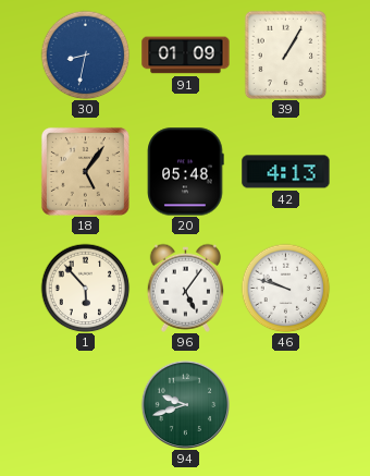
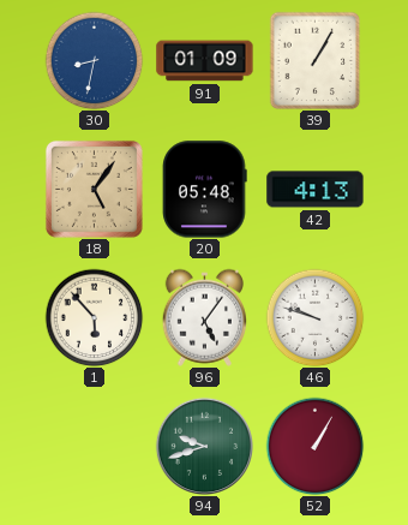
52: none -> 1:05 (314, 446)
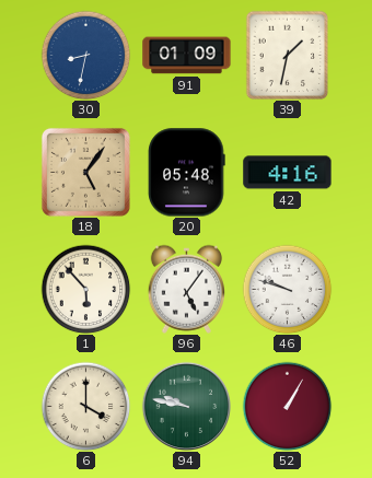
39: 1:05 -> 1:32 (288, 55)
42: 4:13 -> 4:16 (288, 173)
6: none -> 4:00 (85, 406)
94: 9:42 -> 9:47 (186, 406)
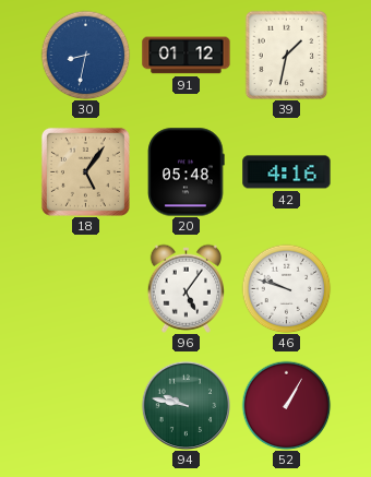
91: 01:09 -> 01:12 (187, 56)
1: 5:53 -> none (85, 289)
6: 4:00 -> none (85, 406)
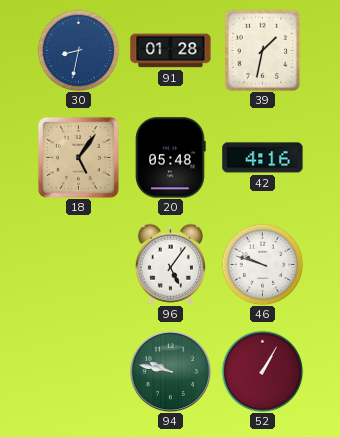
91: 01:12 -> 01:28 (171, 51)
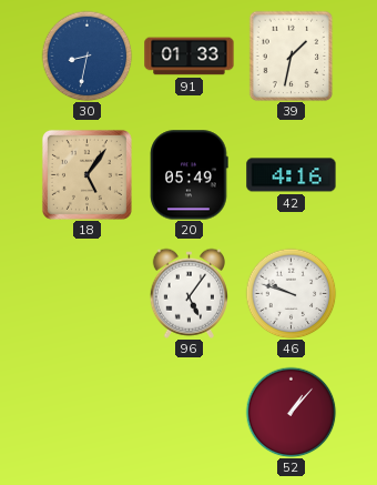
91: 01:28 -> 01:33 (190, 57)
20: 05:48 -> 05:49 (190, 175)
94: 9:47 -> none (170, 371)
52: 1:05 -> 1:07 (291, 412)
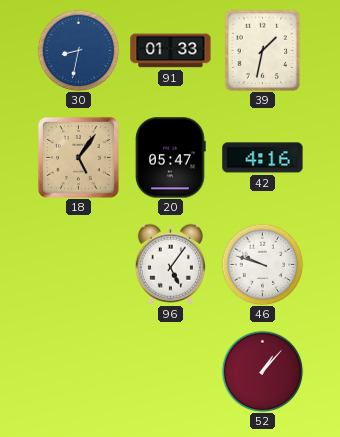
20: 05:49 -> 05:47 (171, 158)
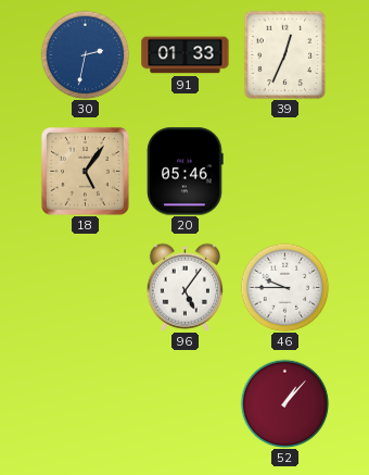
30: 8:32 -> 2:32 (85, 54)
39: 1:32 -> 12:34 (285, 54)
20: 05:47 -> 05:46 (186, 172)
42: 4:16 -> none (263, 158)
46: 9:48 -> 9:45 (284, 287)
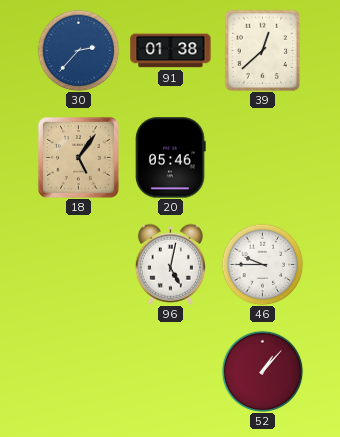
30: 2:32 -> 2:37 (78, 50)
91: 01:33 -> 01:38 (171, 51)
39: 12:34 -> 12:38 (263, 50)
96: 5:06 -> 5:02 (170, 264)
